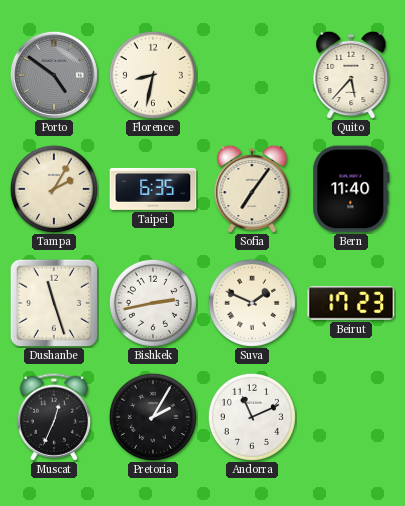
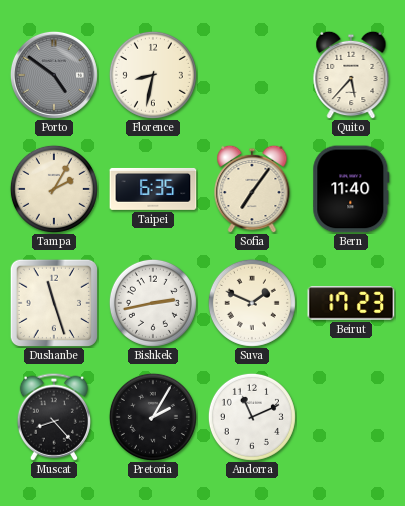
Muscat: 12:34 -> 8:23 (53, 417)
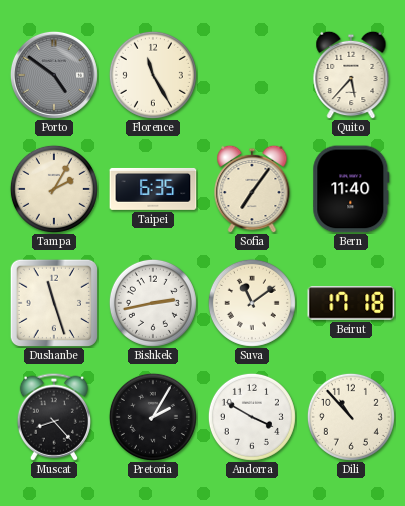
Florence: 8:32 -> 11:25 (153, 75)
Suva: 1:49 -> 11:09 (252, 303)
Beirut: 17:23 -> 17:18 (351, 303)
Andorra: 11:11 -> 3:50 (252, 417)
Dili: none -> 10:53 (351, 417)
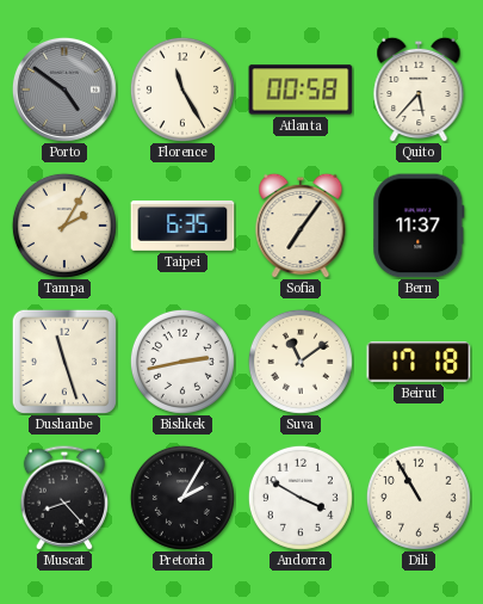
Atlanta: none -> 00:58 (301, 90)
Bern: 11:40 -> 11:37 (419, 226)
Dili: 10:53 -> 10:55 (419, 498)
